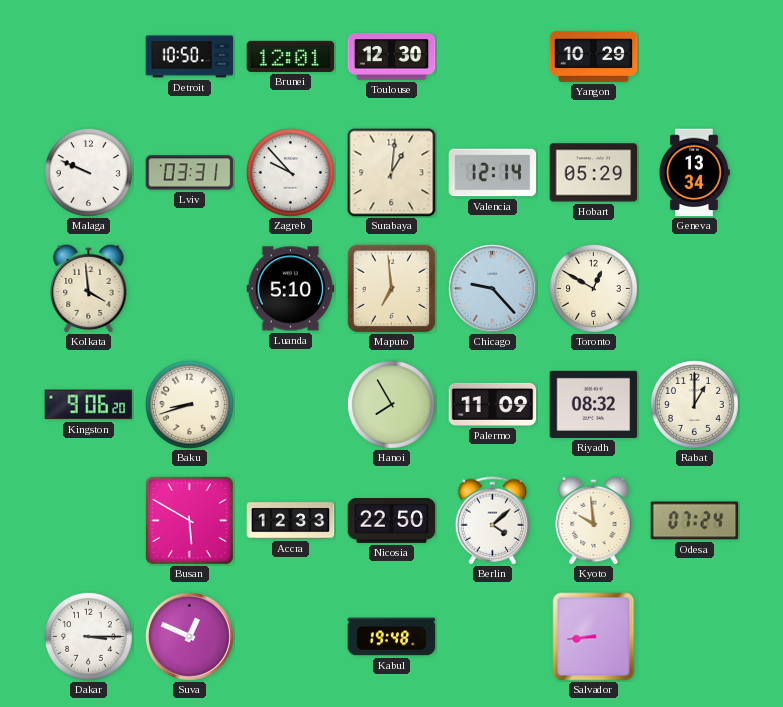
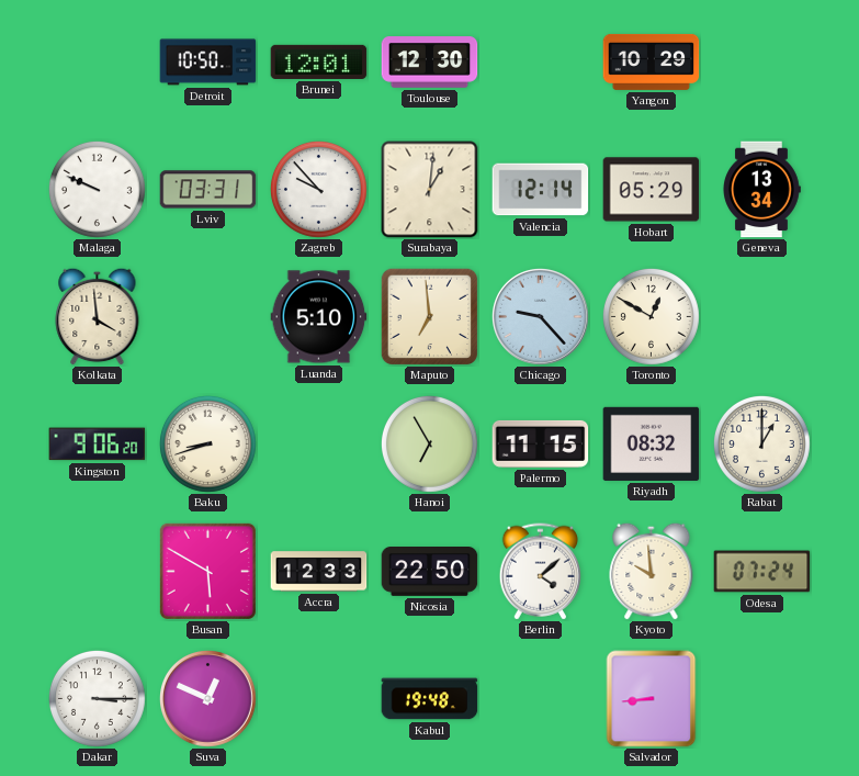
Hanoi: 7:55 -> 6:55 (429, 443)
Palermo: 11:09 -> 11:15 (541, 443)
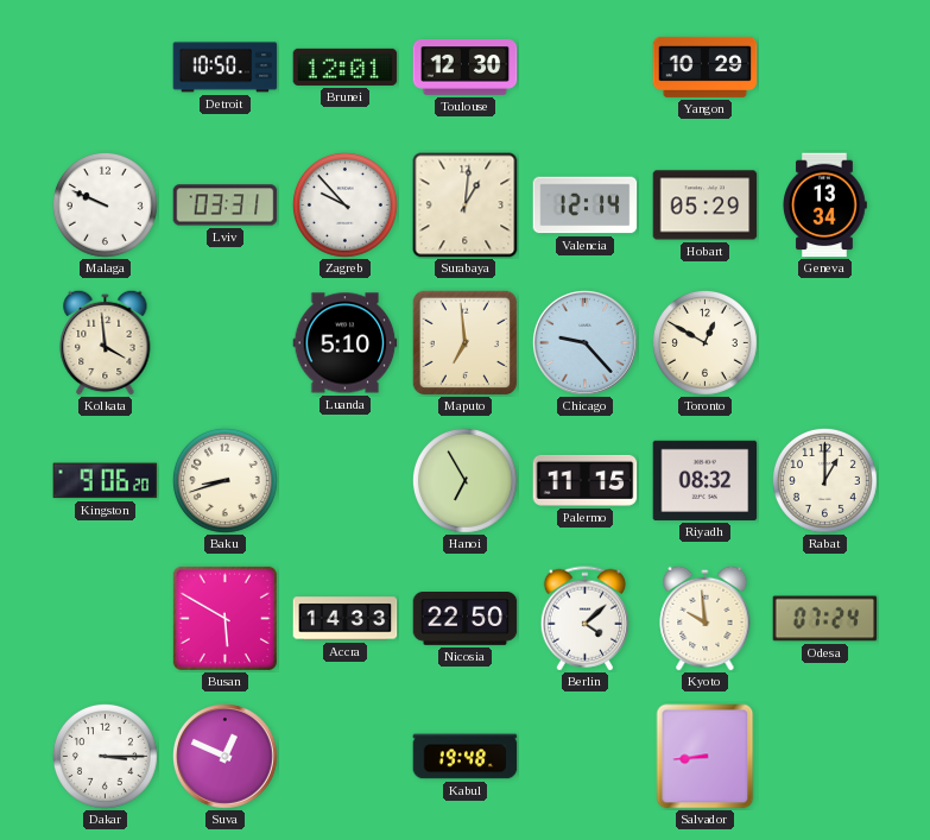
Accra: 12:33 -> 14:33 (346, 619)
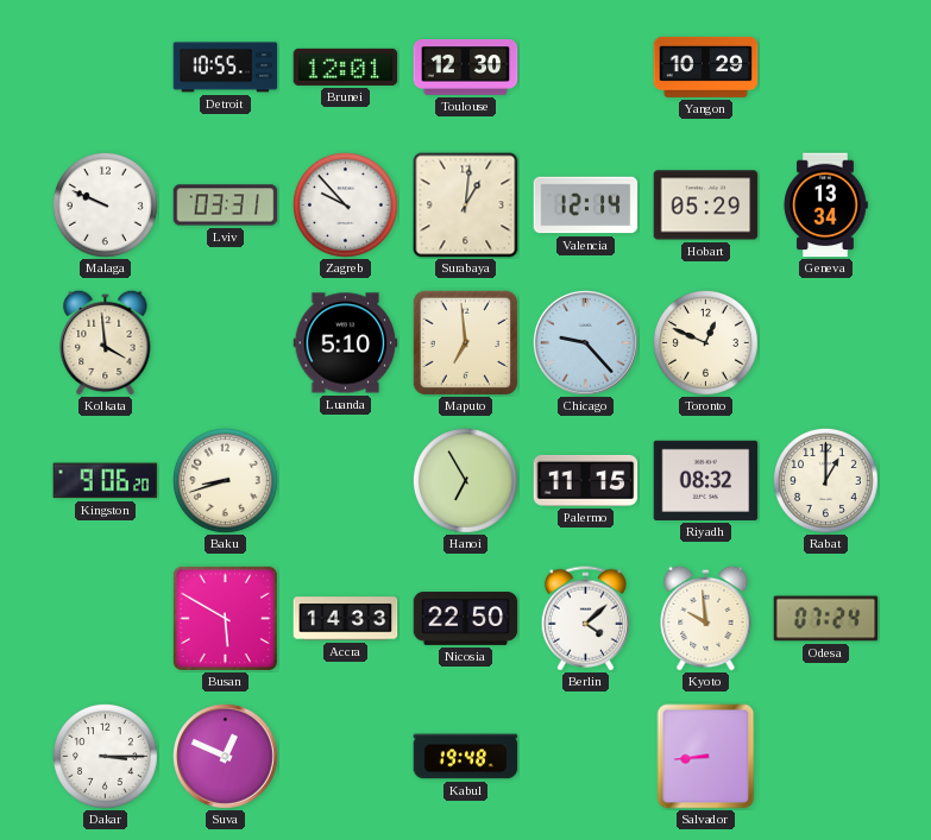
Detroit: 10:50 -> 10:55 (226, 68)
Toronto: 12:50 -> 12:49 (705, 342)
